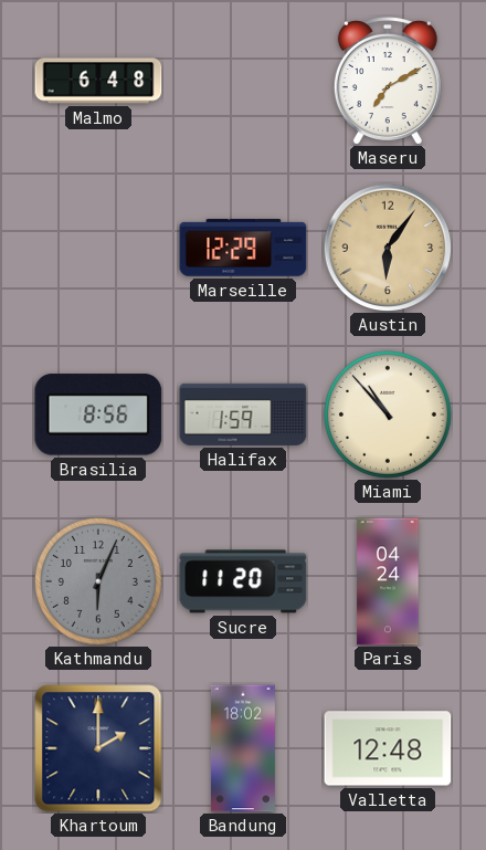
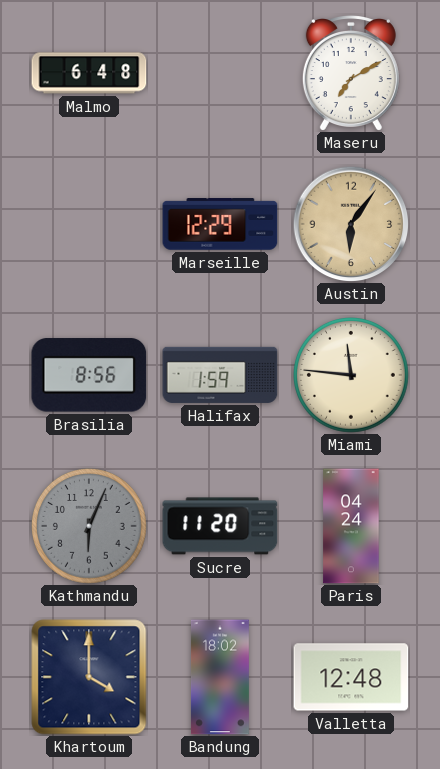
Miami: 10:53 -> 11:46 (352, 376)
Khartoum: 2:00 -> 4:00 (89, 677)
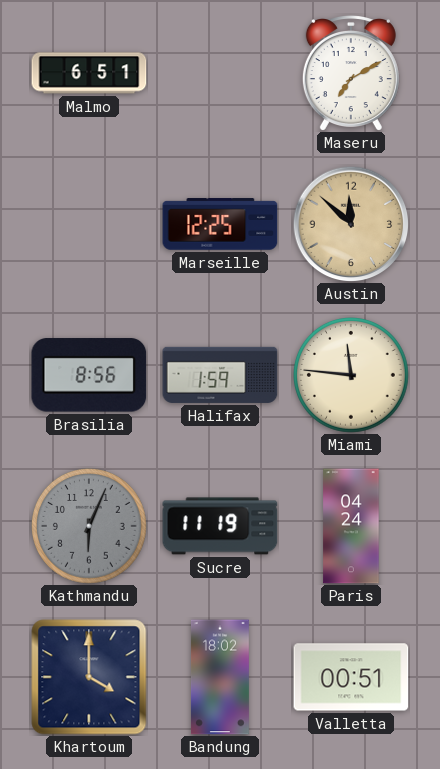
Malmo: 6:48 -> 6:51 (89, 73)
Marseille: 12:29 -> 12:25 (220, 224)
Austin: 6:06 -> 11:52 (351, 224)
Sucre: 11:20 -> 11:19 (220, 526)
Valletta: 12:48 -> 00:51 (351, 677)
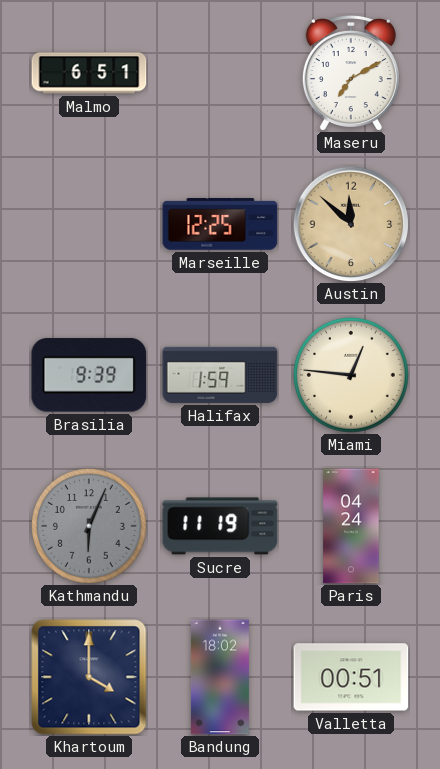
Brasilia: 8:56 -> 9:39 (89, 375)
Miami: 11:46 -> 12:46 (352, 376)
